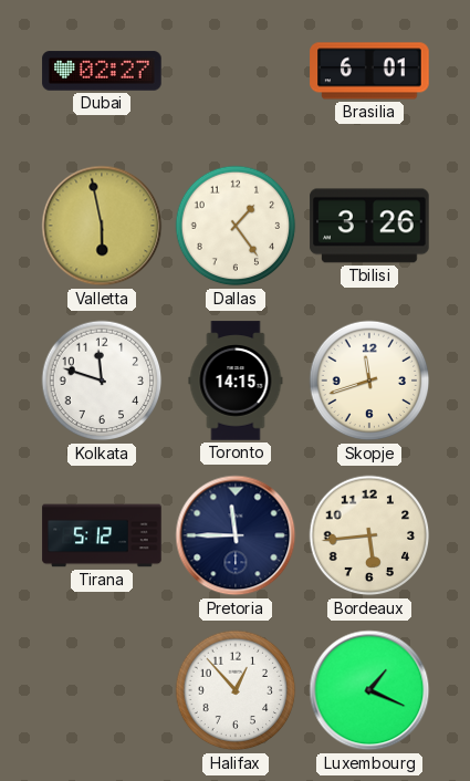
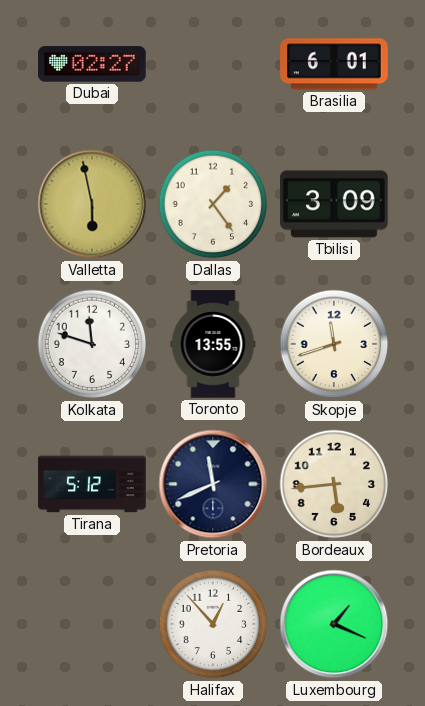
Tbilisi: 3:26 -> 3:09 (334, 204)
Toronto: 14:15 -> 13:55 (213, 344)
Pretoria: 11:45 -> 11:41 (213, 484)
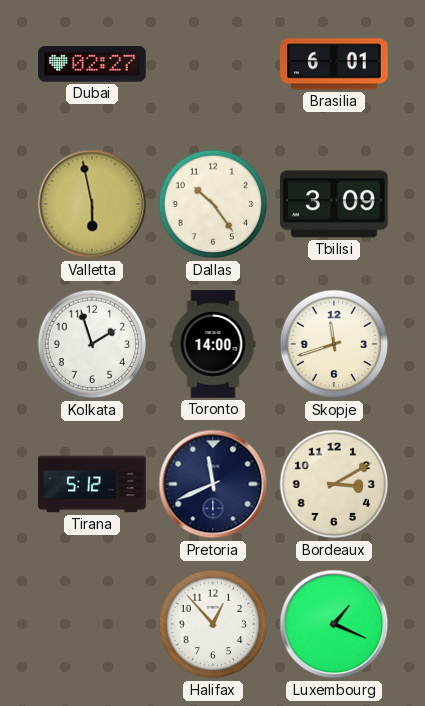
Dallas: 1:24 -> 10:24 (213, 204)
Kolkata: 11:48 -> 1:57 (92, 344)
Toronto: 13:55 -> 14:00 (213, 344)
Bordeaux: 5:44 -> 3:10 (334, 484)
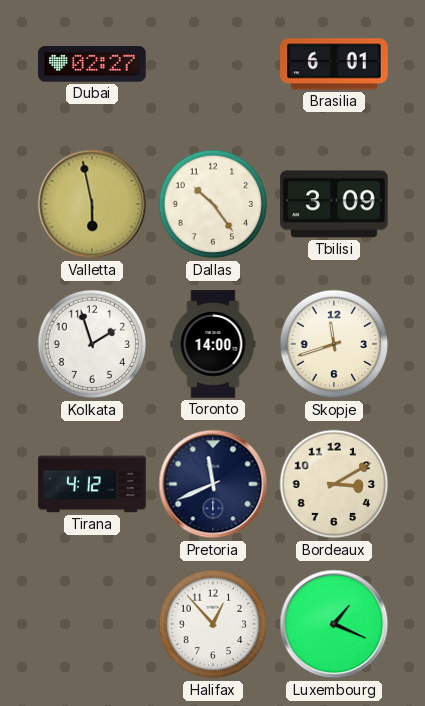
Tirana: 5:12 -> 4:12 (92, 484)
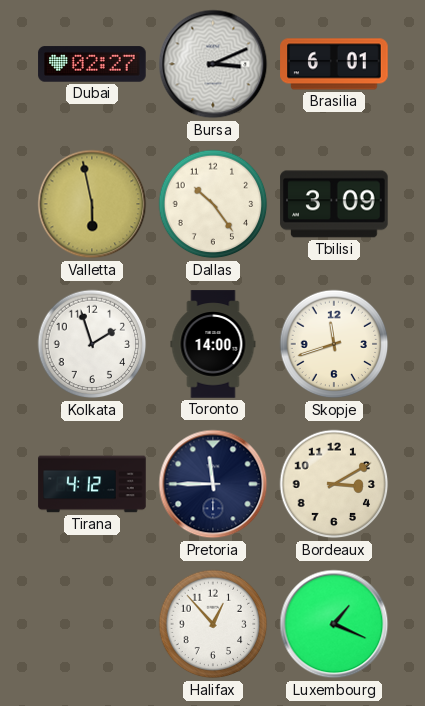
Bursa: none -> 3:11 (213, 64)
Pretoria: 11:41 -> 11:45 (213, 484)
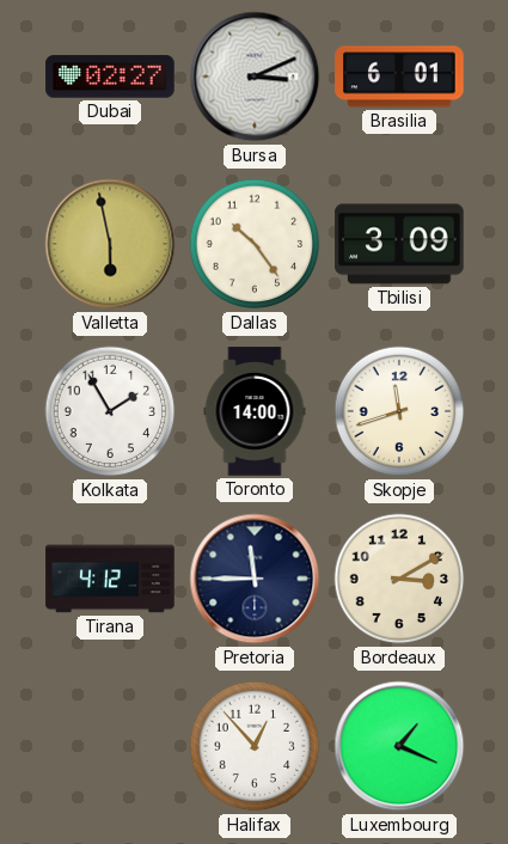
Kolkata: 1:57 -> 1:55 (110, 411)
